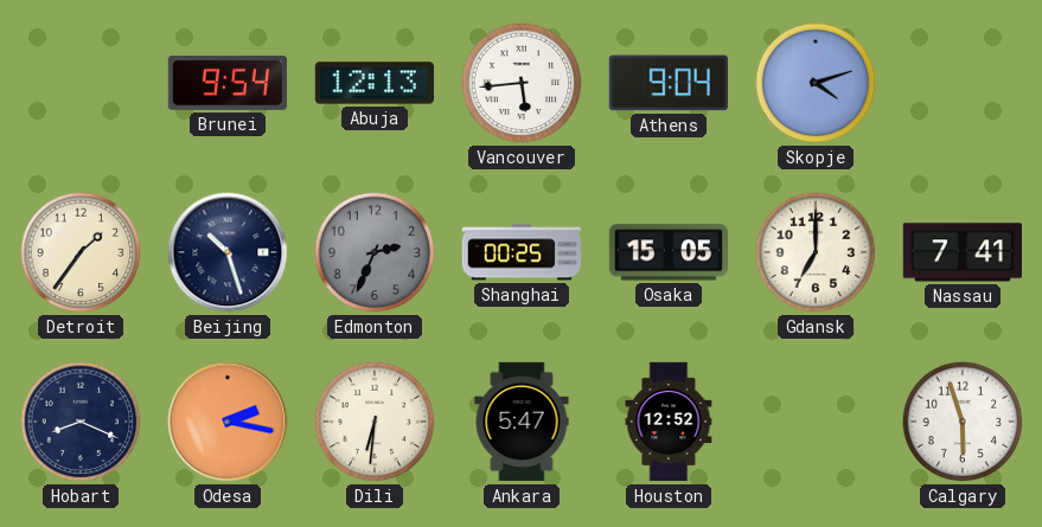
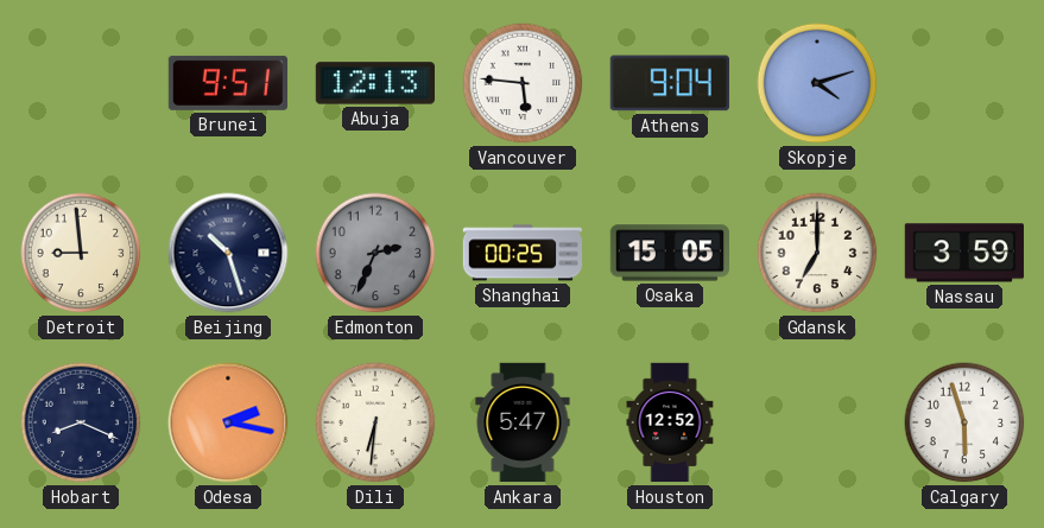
Brunei: 9:54 -> 9:51 (227, 83)
Vancouver: 5:44 -> 5:46 (523, 83)
Detroit: 1:36 -> 8:59 (81, 253)
Nassau: 7:41 -> 3:59 (964, 253)
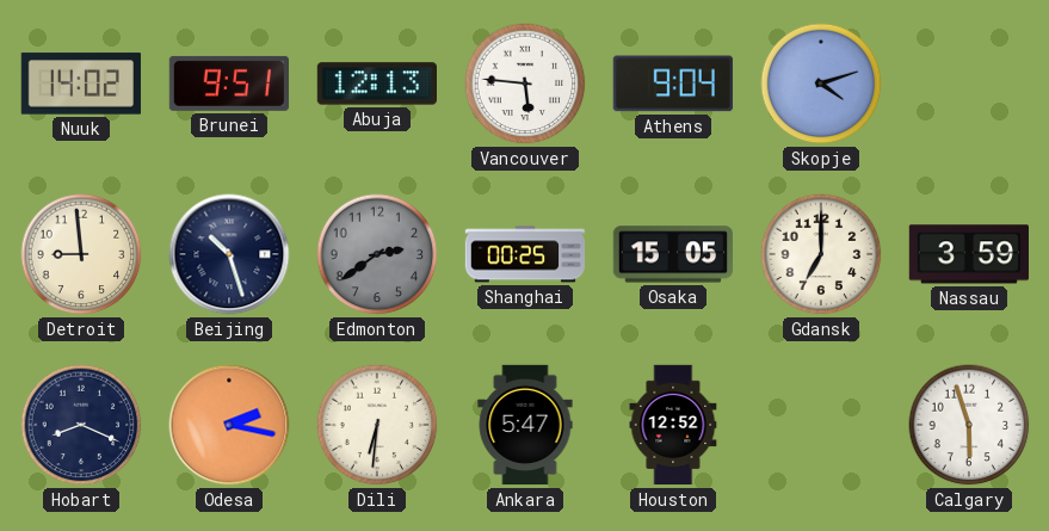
Nuuk: none -> 14:02 (81, 84)
Edmonton: 2:34 -> 2:39 (377, 254)
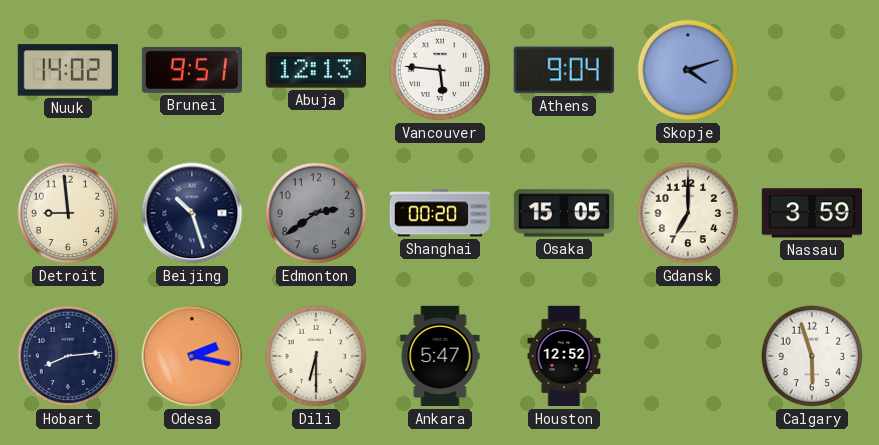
Shanghai: 00:25 -> 00:20 (440, 213)
Hobart: 8:19 -> 8:14 (68, 356)
Dili: 6:31 -> 6:30 (316, 356)
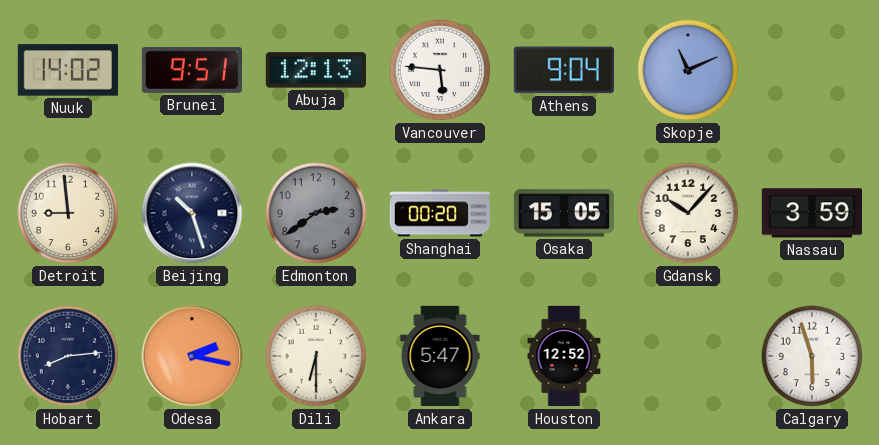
Skopje: 4:12 -> 11:11 (688, 70)
Gdansk: 7:00 -> 10:07 (688, 213)
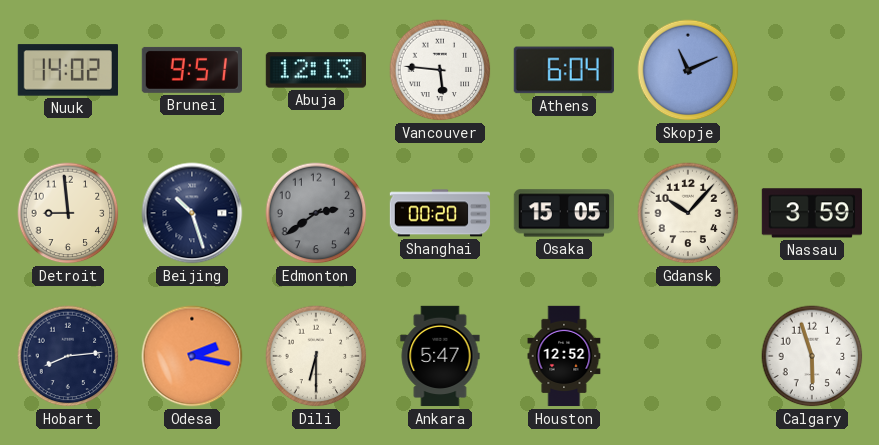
Athens: 9:04 -> 6:04 (564, 70)
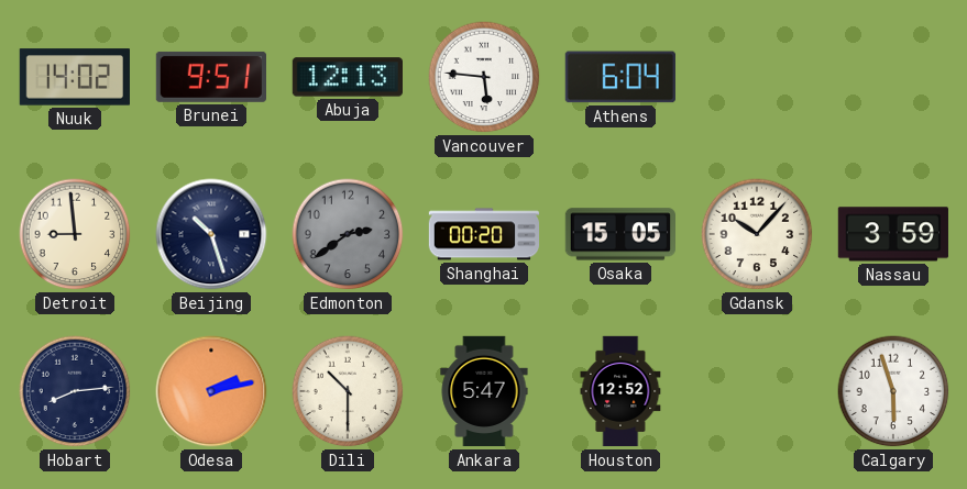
Skopje: 11:11 -> none (688, 70)
Odesa: 2:17 -> 2:13 (211, 391)
Dili: 6:30 -> 10:30 (348, 391)
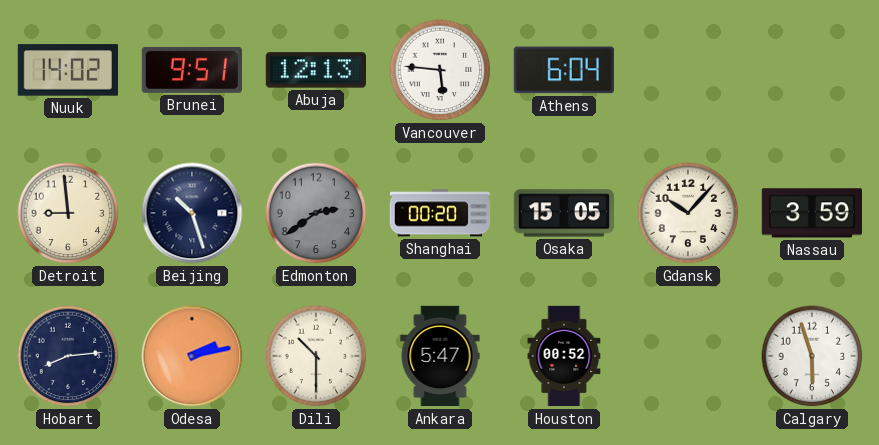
Houston: 12:52 -> 00:52 (564, 356)
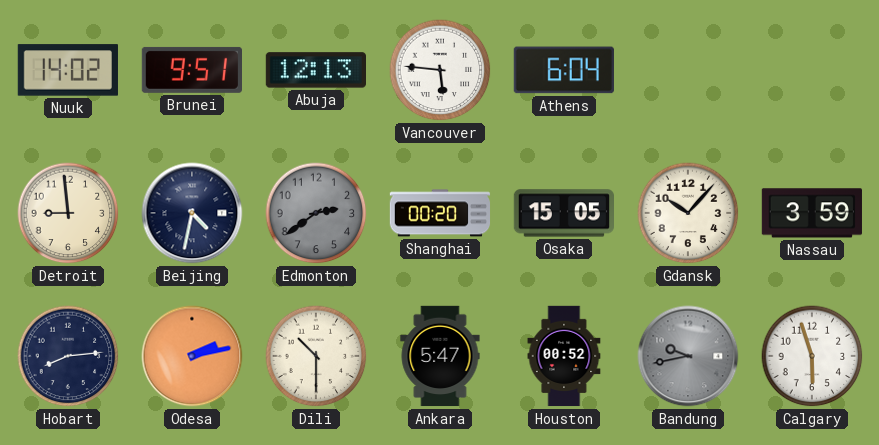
Beijing: 10:27 -> 4:32 (192, 213)
Bandung: none -> 9:43 (688, 356)
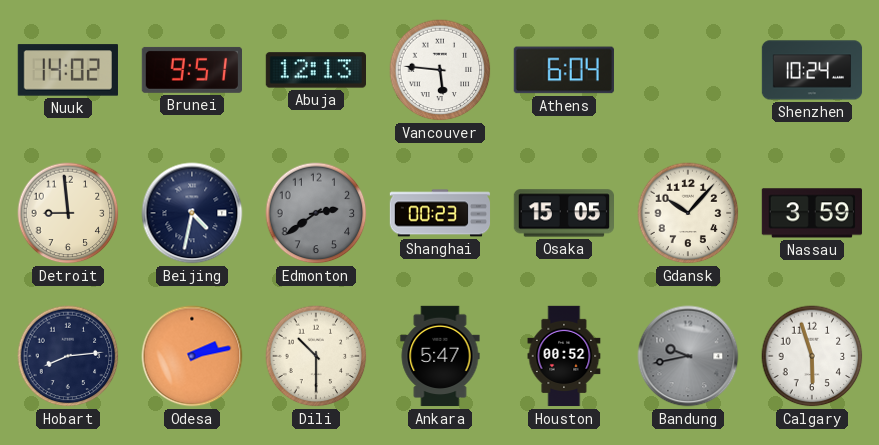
Shenzhen: none -> 10:24 (812, 70)
Shanghai: 00:20 -> 00:23 (440, 213)
